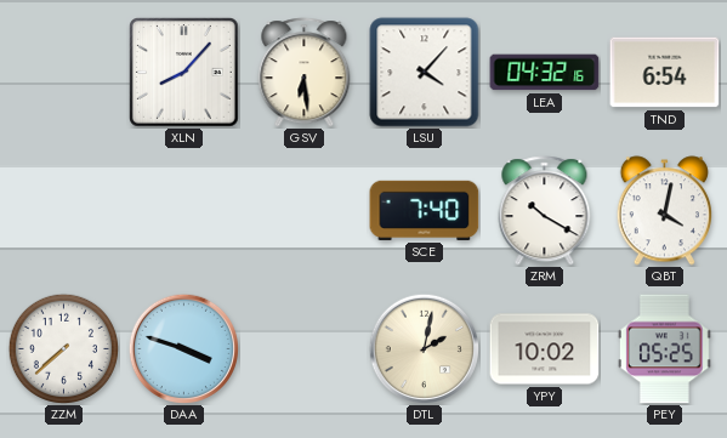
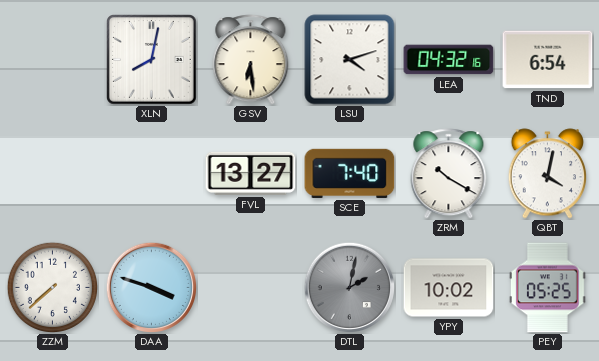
XLN: 8:07 -> 8:02 (152, 60)
LSU: 4:07 -> 4:12 (350, 60)
FVL: none -> 13:27 (251, 173)
DTL dial: cream -> grey (349, 287)
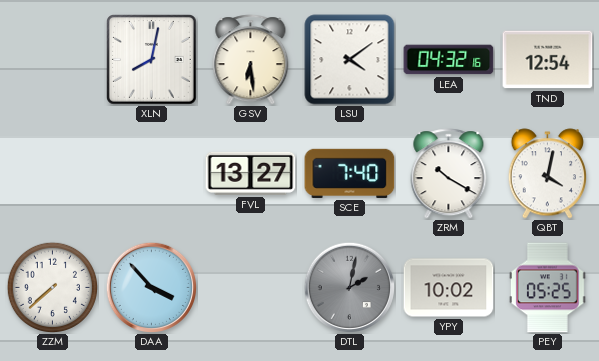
LSU: 4:12 -> 4:09 (350, 60)
TND: 6:54 -> 12:54 (548, 60)
DAA: 3:48 -> 3:53 (151, 287)
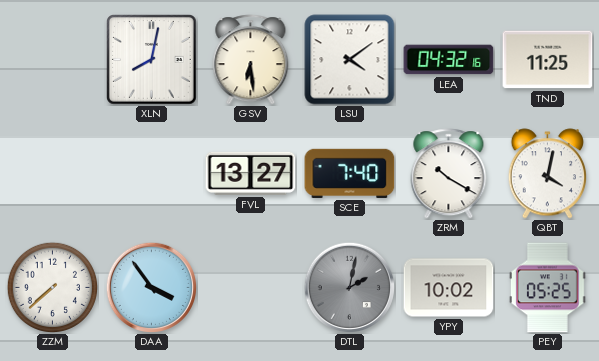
TND: 12:54 -> 11:25 (548, 60)
DAA: 3:53 -> 3:54 (151, 287)
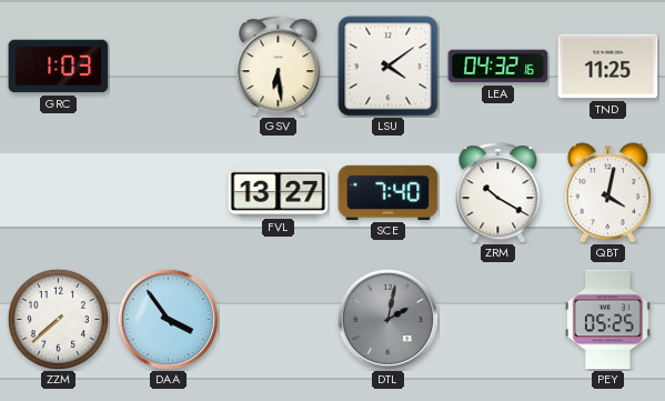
GRC: none -> 1:03 (59, 67)
XLN: 8:02 -> none (152, 60)
YPY: 10:02 -> none (449, 288)
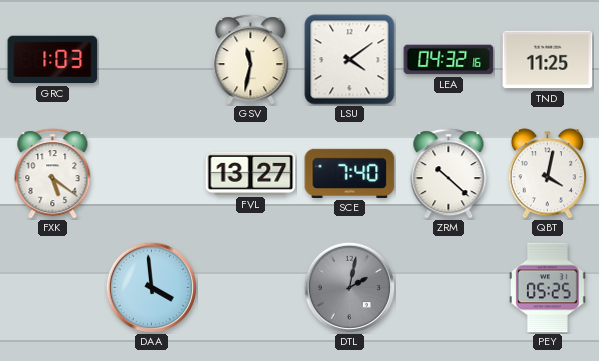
GSV: 6:29 -> 11:32 (251, 60)
FXK: none -> 5:21 (53, 174)
ZRM: 10:20 -> 10:22 (449, 174)
ZZM: 7:38 -> none (58, 319)
DAA: 3:54 -> 3:59 (151, 287)
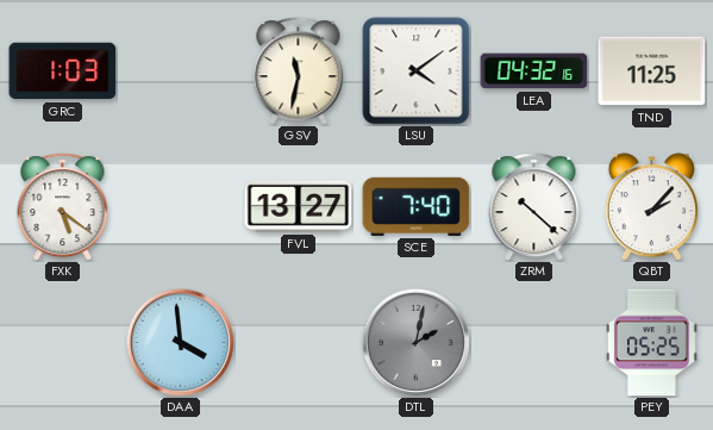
QBT: 4:02 -> 2:07 (651, 207)
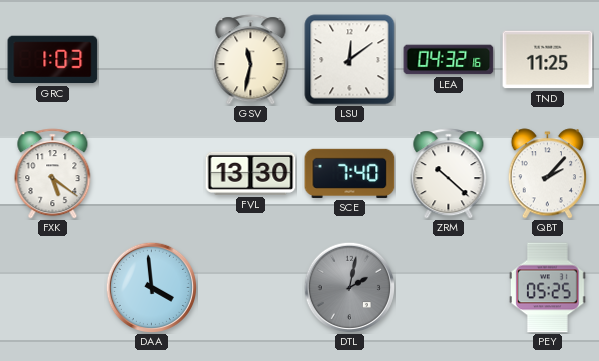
LSU: 4:09 -> 12:09 (350, 60)
FVL: 13:27 -> 13:30 (251, 173)
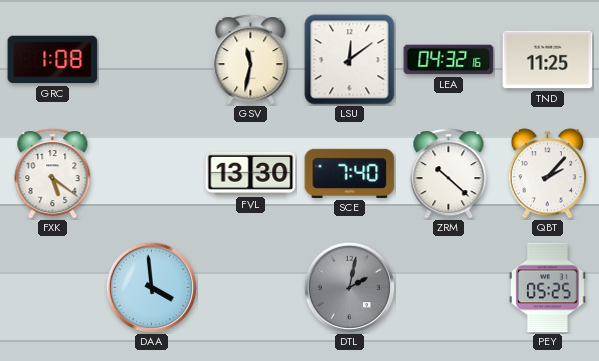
GRC: 1:03 -> 1:08 (53, 60)
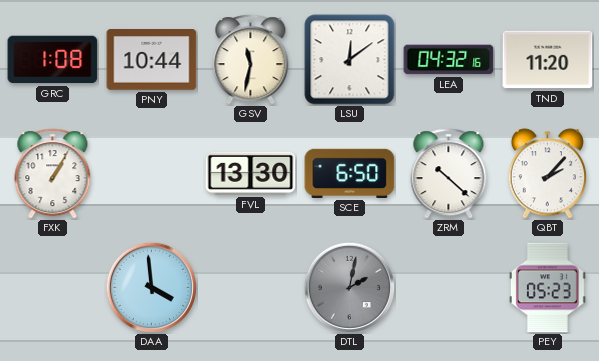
PNY: none -> 10:44 (152, 60)
TND: 11:25 -> 11:20 (548, 60)
FXK: 5:21 -> 1:05 (53, 174)
SCE: 7:40 -> 6:50 (350, 173)
PEY: 05:25 -> 05:23 (547, 288)
